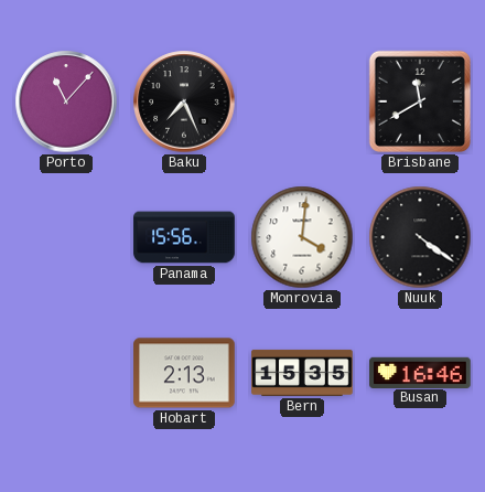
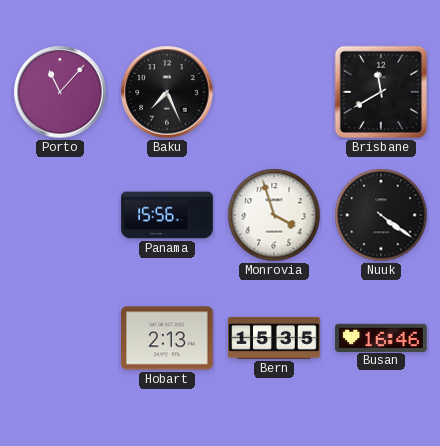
Monrovia: 4:01 -> 3:57 (274, 215)
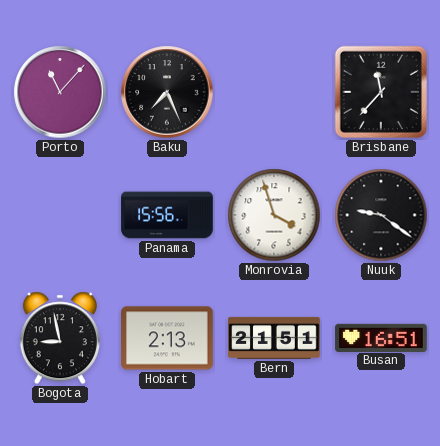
Brisbane: 11:40 -> 11:37 (381, 92)
Nuuk: 4:21 -> 9:21 (381, 215)
Bogota: none -> 8:58 (60, 338)
Bern: 15:35 -> 21:51 (274, 338)
Busan: 16:46 -> 16:51 (381, 337)
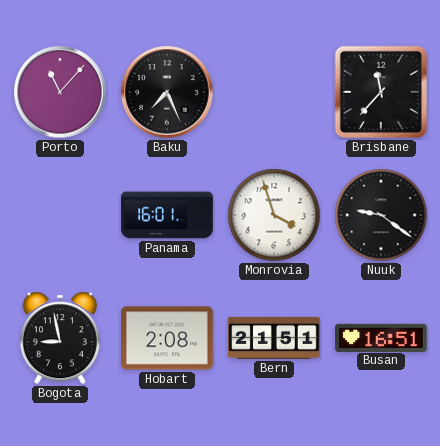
Panama: 15:56 -> 16:01 (167, 215)
Hobart: 2:13 -> 2:08 (167, 338)
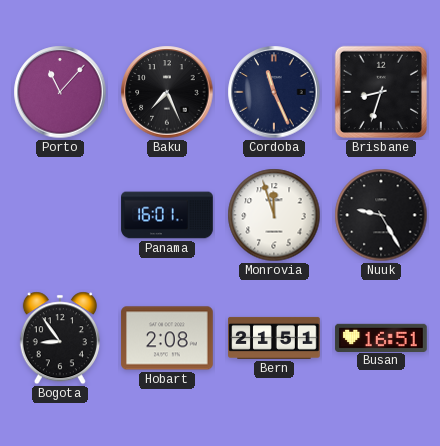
Cordoba: none -> 11:26 (274, 92)
Brisbane: 11:37 -> 8:33 (381, 92)
Monrovia: 3:57 -> 11:57 (274, 215)
Nuuk: 9:21 -> 9:25 (381, 215)
Bogota: 8:58 -> 8:54 (60, 338)
